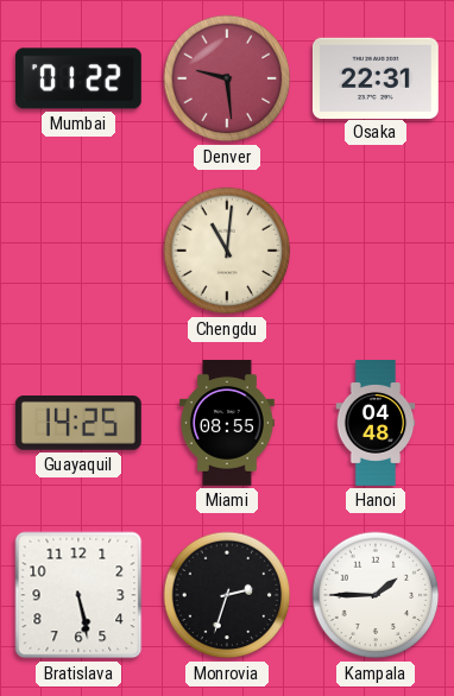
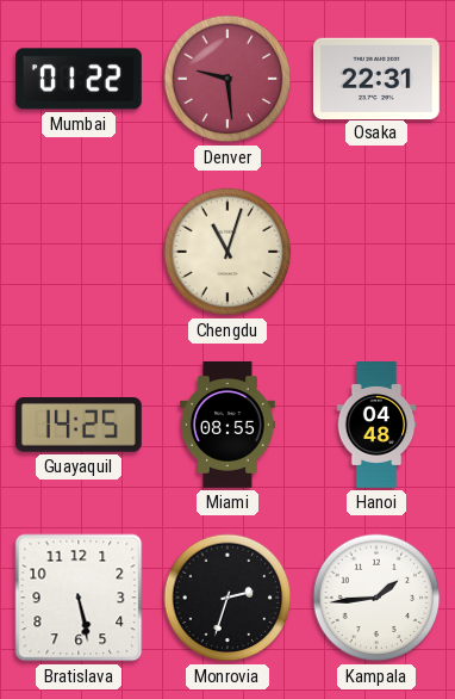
Chengdu: 11:01 -> 11:03 (227, 252)
Kampala: 1:45 -> 1:44 (376, 598)
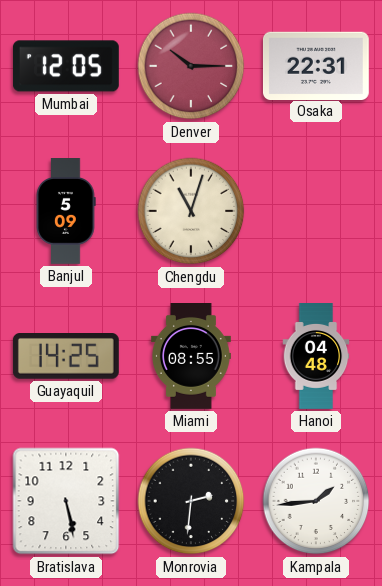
Mumbai: 01:22 -> 12:05 (66, 66)
Denver: 9:29 -> 10:15 (191, 66)
Banjul: none -> 5:09 (66, 212)
Monrovia: 2:33 -> 2:31 (191, 501)
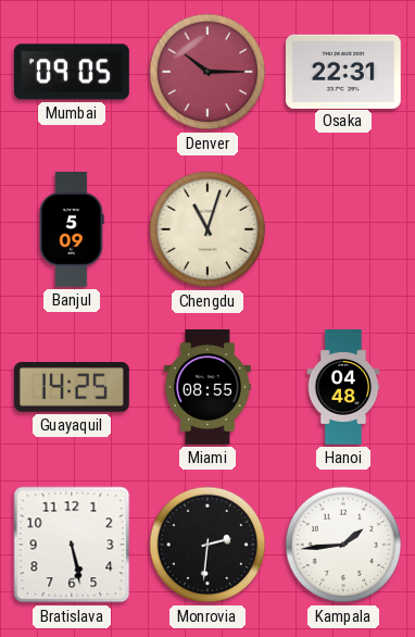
Mumbai: 12:05 -> 09:05 (72, 72)
